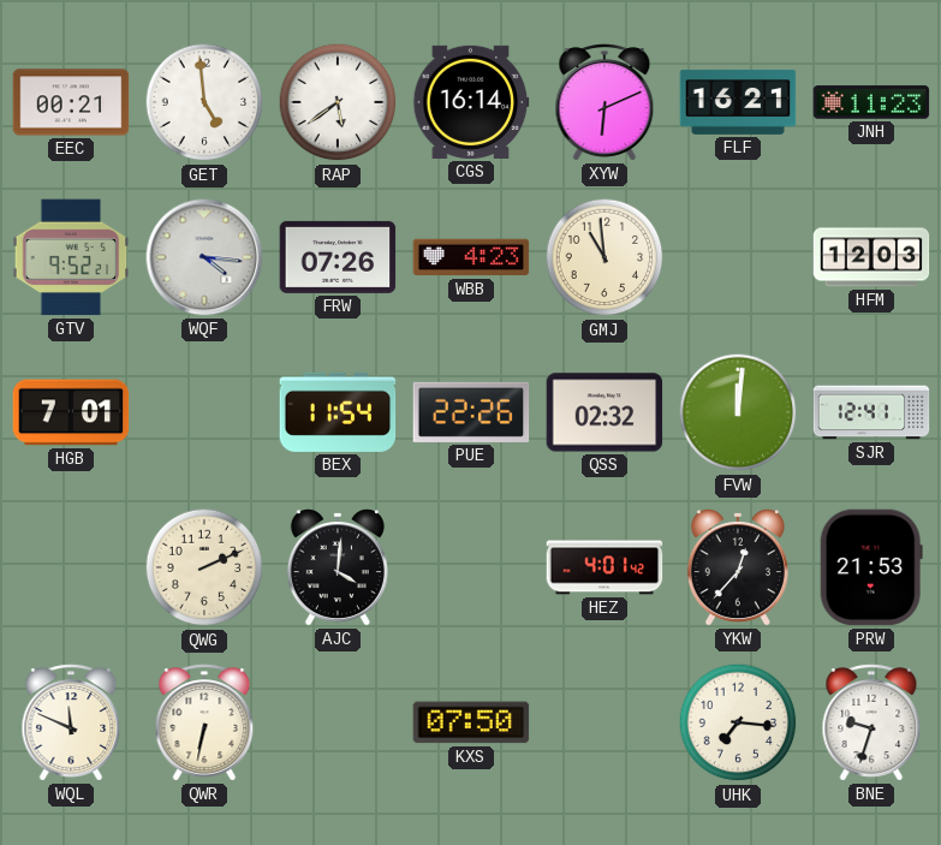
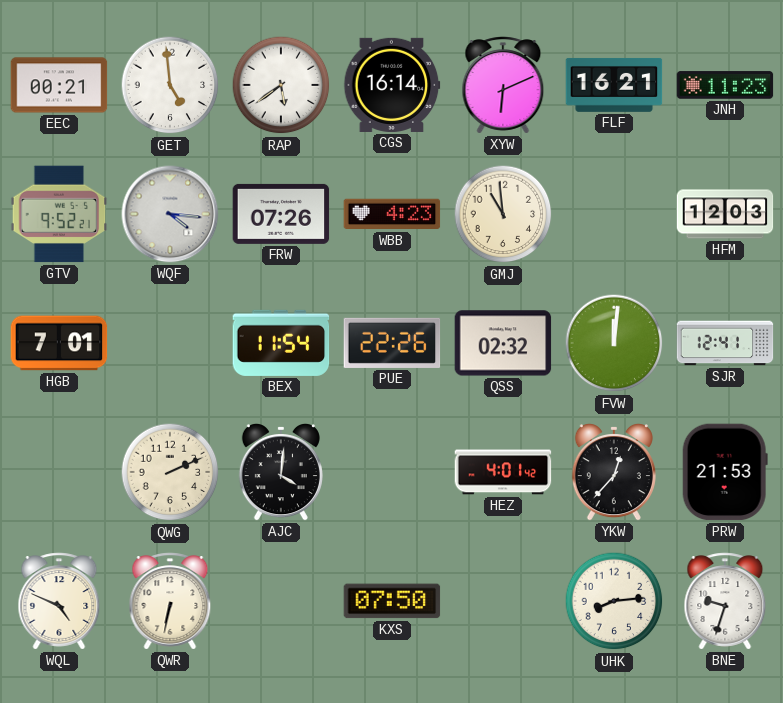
WQL: 11:49 -> 4:49 (59, 601)
UHK: 7:16 -> 8:14 (614, 601)
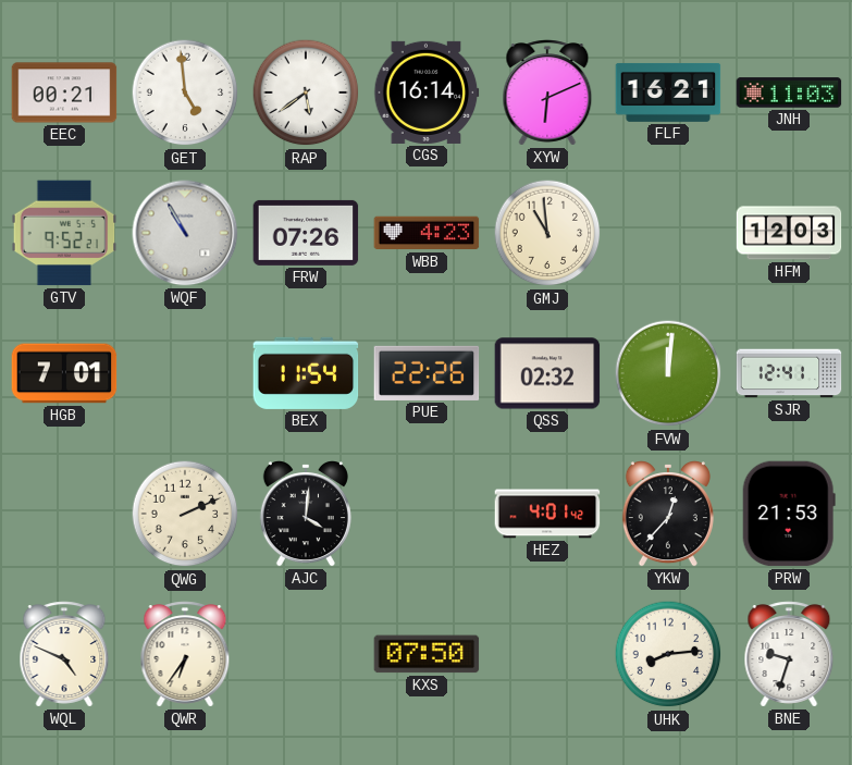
JNH: 11:23 -> 11:03 (789, 92)
WQF: 4:16 -> 10:55 (185, 233)
QWR: 6:32 -> 6:36 (185, 654)
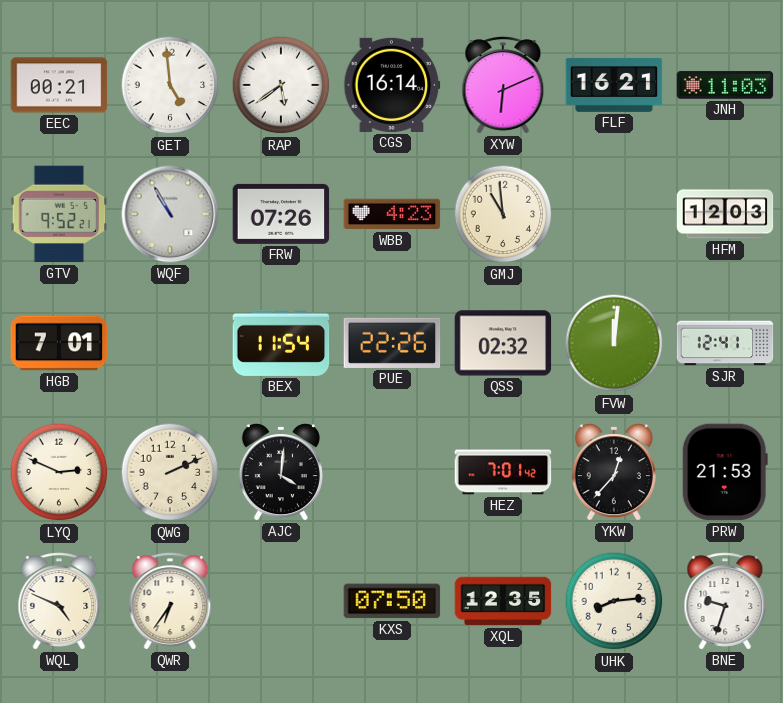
LYQ: none -> 2:49 (59, 472)
HEZ: 4:01 -> 7:01 (503, 472)
XQL: none -> 12:35 (503, 601)
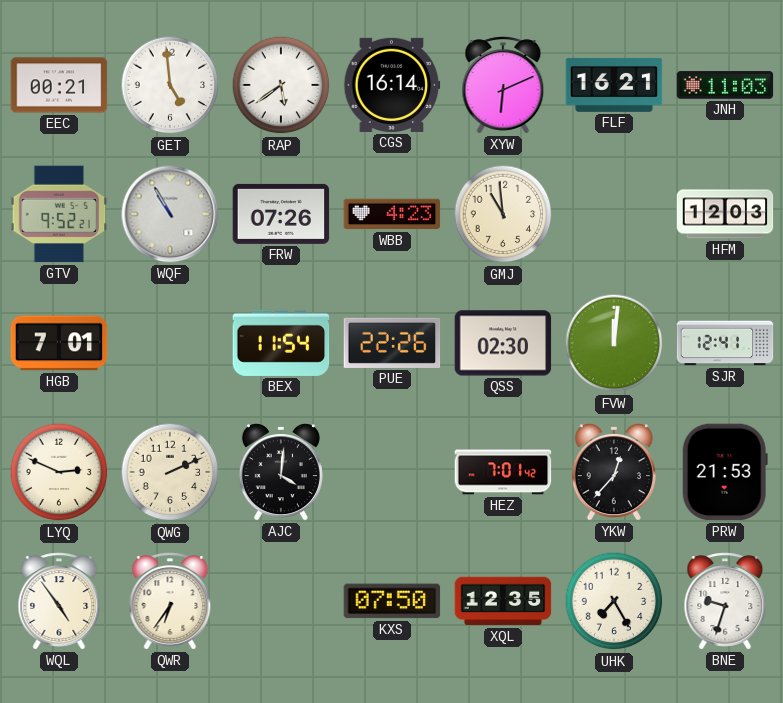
QSS: 02:32 -> 02:30 (503, 343)
WQL: 4:49 -> 4:54 (59, 601)
UHK: 8:14 -> 7:25 (614, 601)
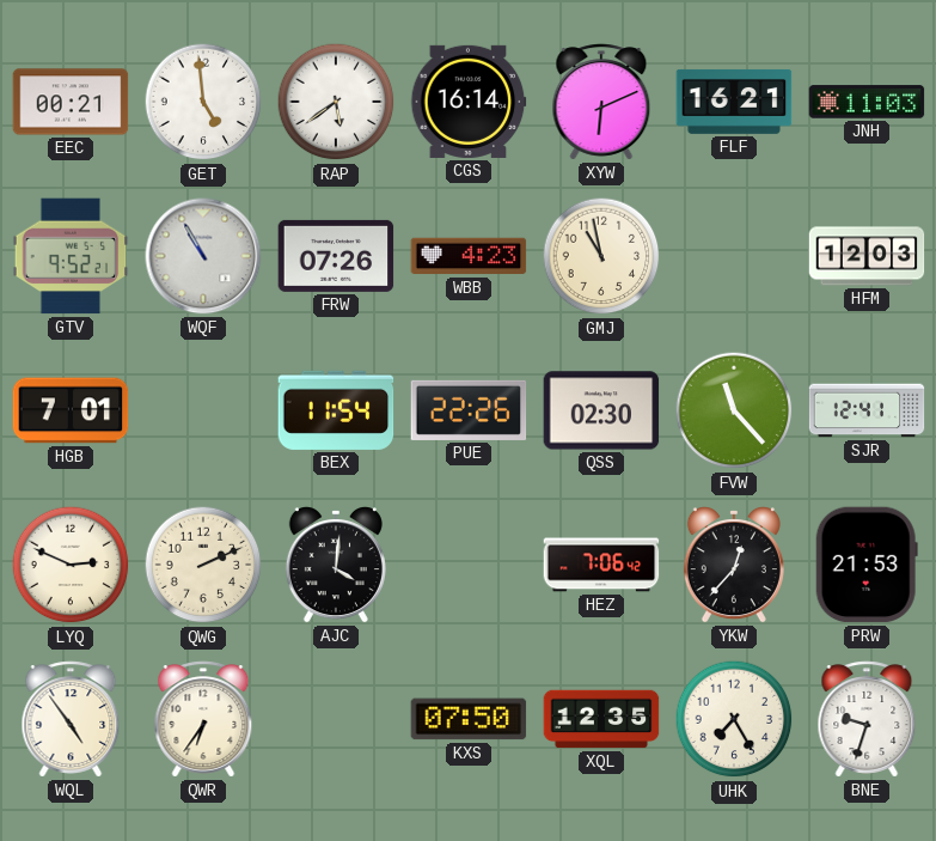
GMJ: 10:59 -> 10:58 (601, 256)
FVW: 12:01 -> 11:23 (734, 410)
HEZ: 7:01 -> 7:06 (601, 565)
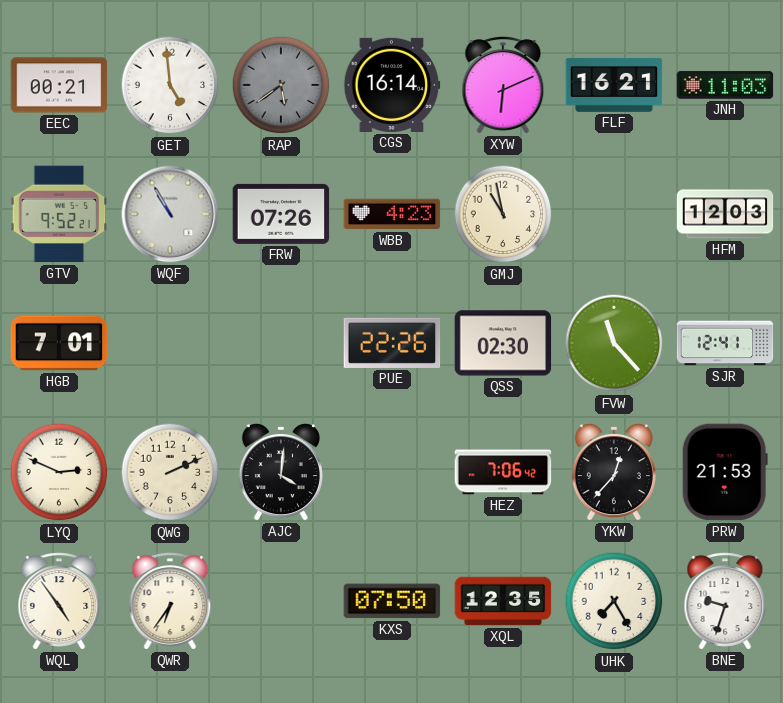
RAP dial: white -> grey (281, 85)
BEX: 11:54 -> none (336, 410)
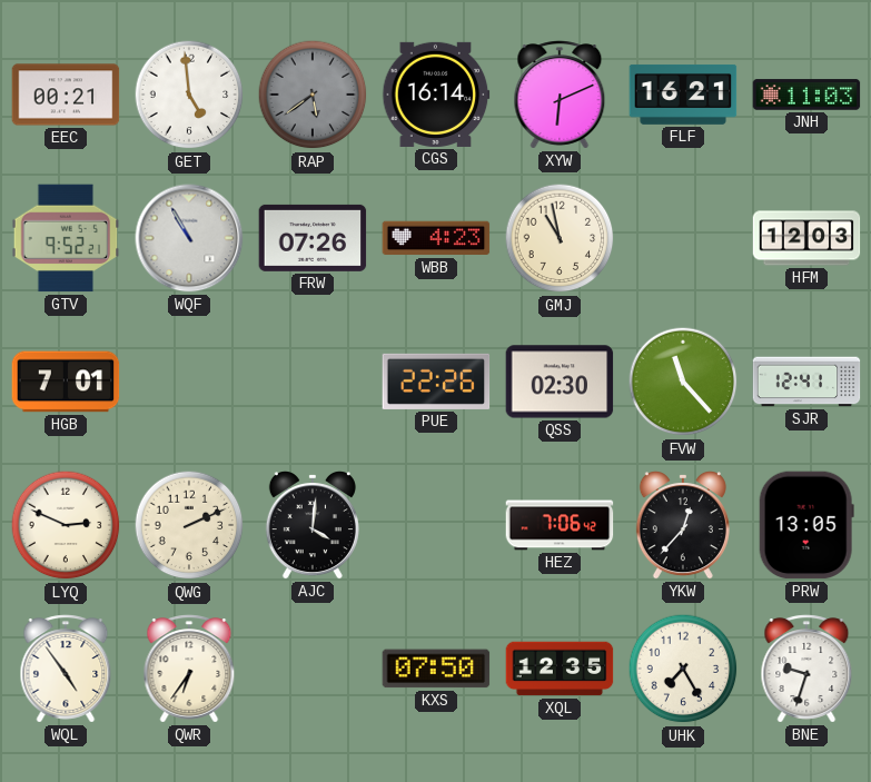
PRW: 21:53 -> 13:05 (806, 525)
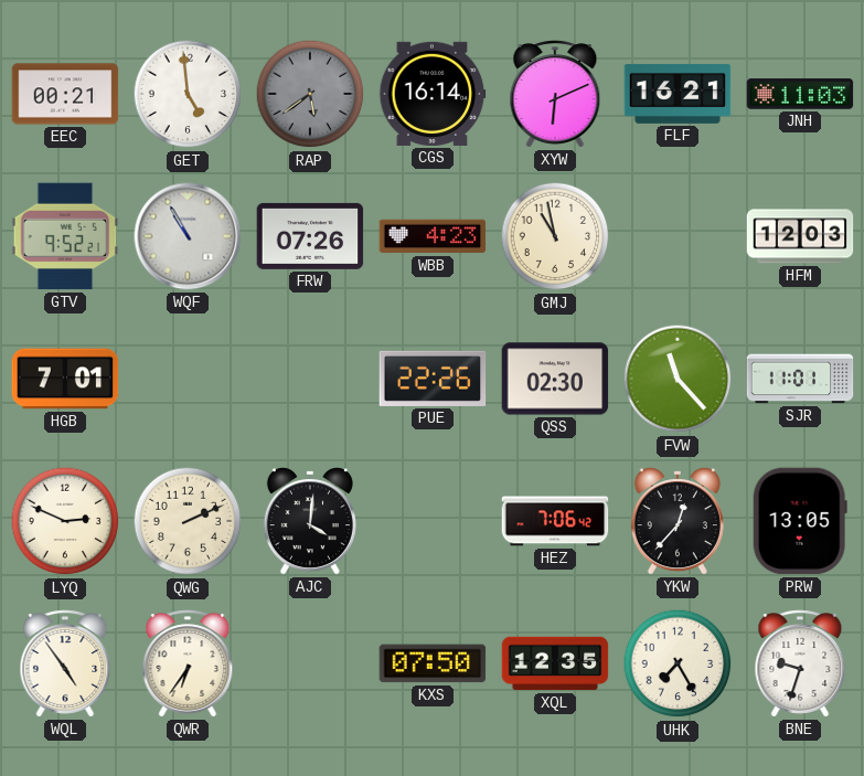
SJR: 12:41 -> 11:01 (800, 379)
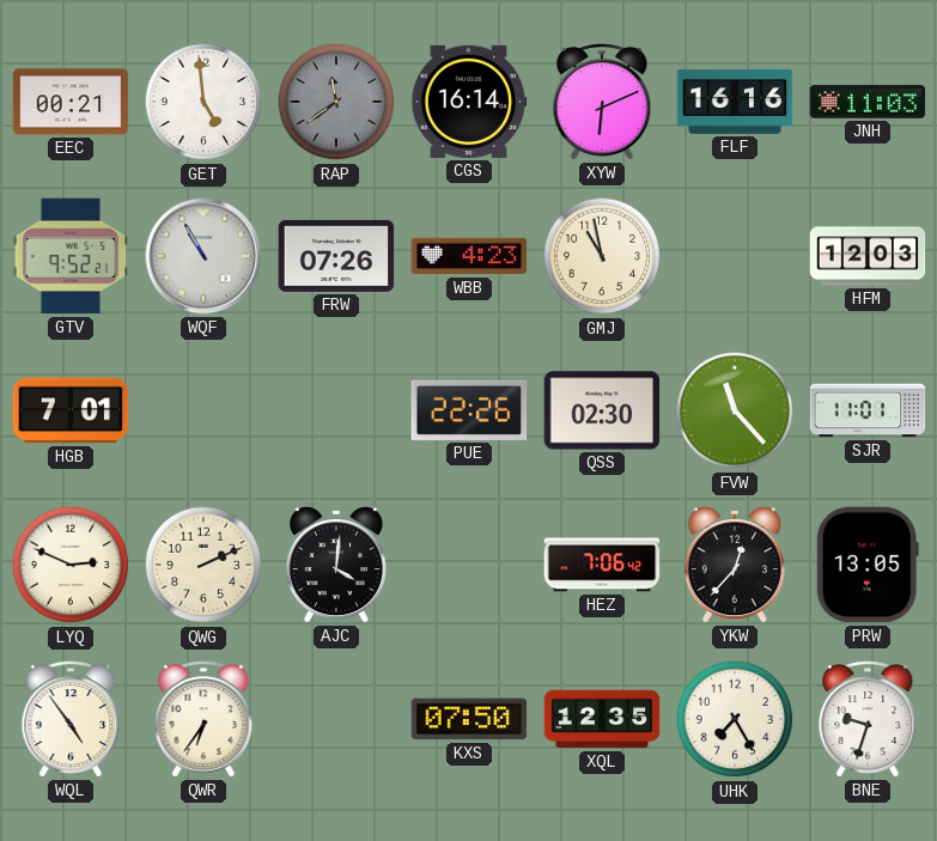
RAP: 5:39 -> 11:39 (336, 102)
FLF: 16:21 -> 16:16 (735, 102)
